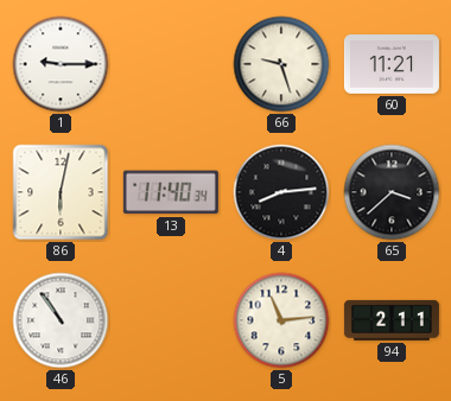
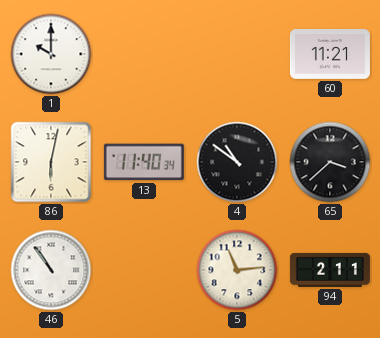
1: 9:15 -> 10:00 (51, 54)
66: 9:27 -> none (281, 64)
4: 8:14 -> 10:51 (237, 162)
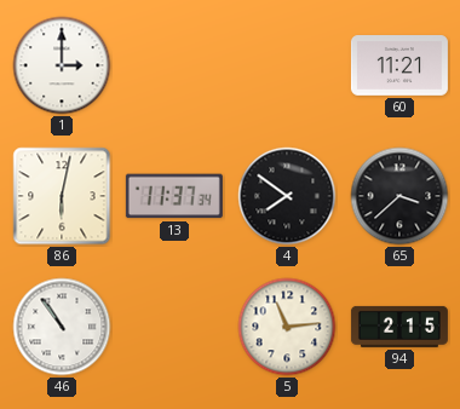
1: 10:00 -> 3:00 (62, 65)
13: 11:40 -> 11:37 (174, 196)
4: 10:51 -> 7:51 (287, 196)
94: 2:11 -> 2:15 (399, 327)
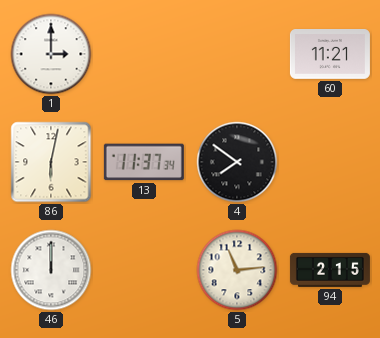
65: 3:38 -> none (399, 196)
46: 10:54 -> 12:00 (51, 270)
